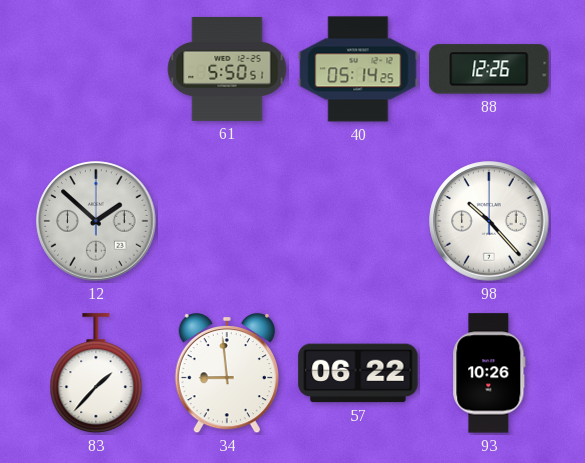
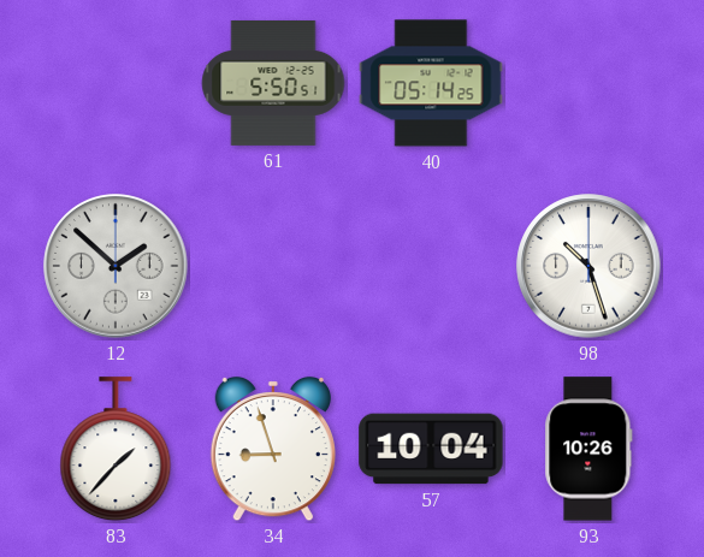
88: 12:26 -> none (489, 69)
98: 10:23 -> 10:27 (588, 266)
34: 8:59 -> 8:57 (273, 449)
57: 06:22 -> 10:04 (431, 449)
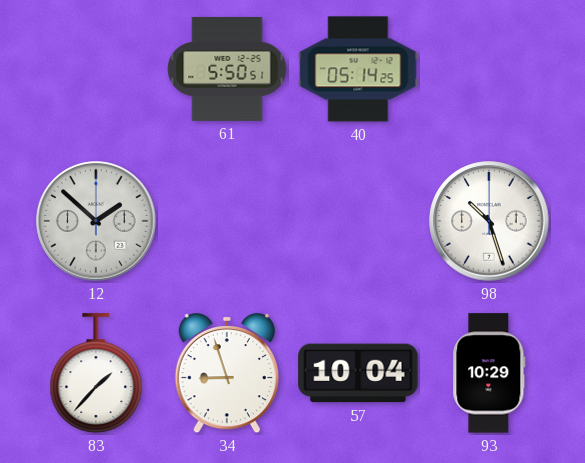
93: 10:26 -> 10:29 (489, 373)
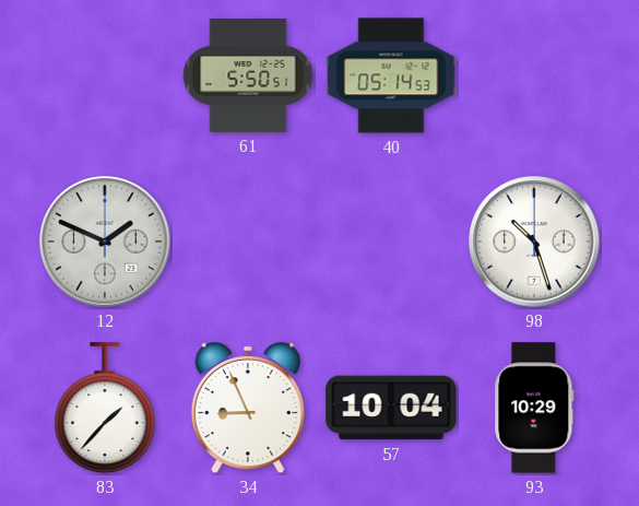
40: 05:14:25 -> 05:14:53 (391, 75)
12: 1:52 -> 1:49 (105, 242)
34: 8:57 -> 8:56 (248, 408)
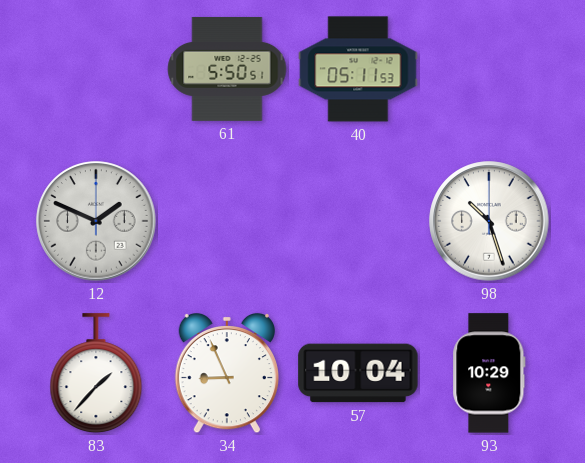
40: 05:14 -> 05:11 (358, 69)
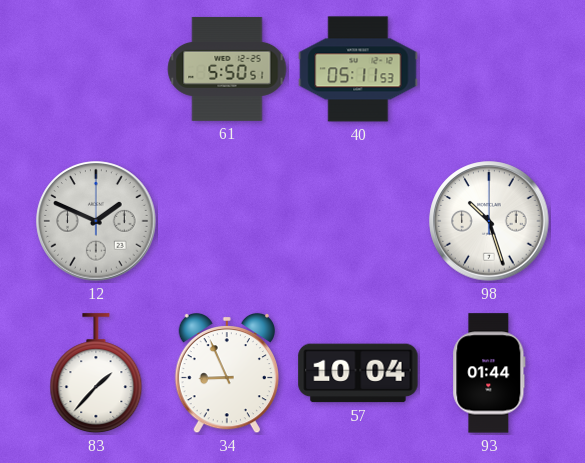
93: 10:29 -> 01:44 (489, 373)
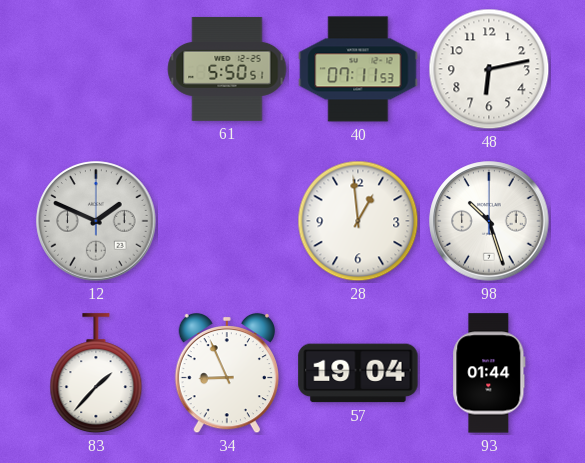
40: 05:11 -> 07:11 (358, 69)
48: none -> 6:13 (489, 69)
28: none -> 12:59 (358, 221)
57: 10:04 -> 19:04 (358, 373)
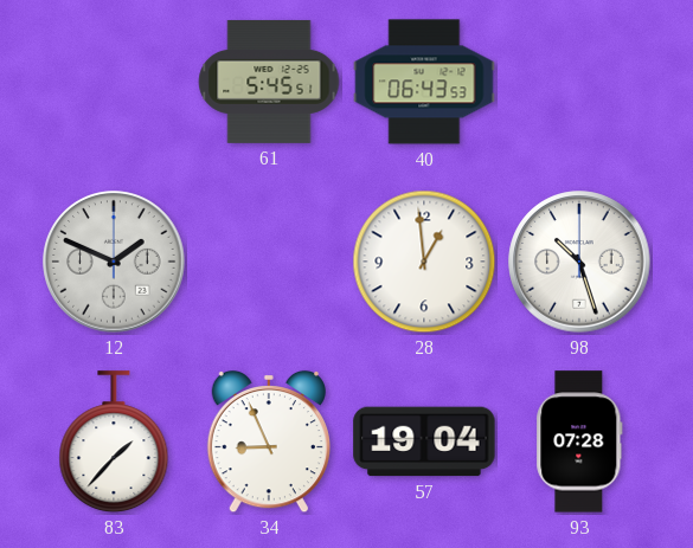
61: 5:50 -> 5:45 (269, 82)
40: 07:11 -> 06:43 (424, 82)
48: 6:13 -> none (489, 69)
93: 01:44 -> 07:28 (579, 441)
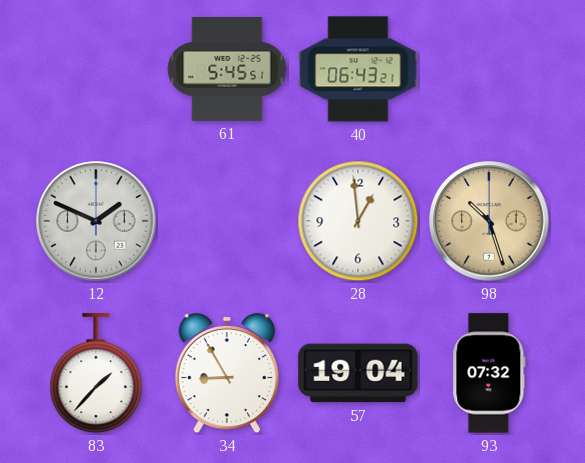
40: 06:43:53 -> 06:43:21 (358, 69)
98 dial: white -> champagne (489, 221)
34: 8:56 -> 8:55 (227, 373)
93: 07:28 -> 07:32 (489, 373)
